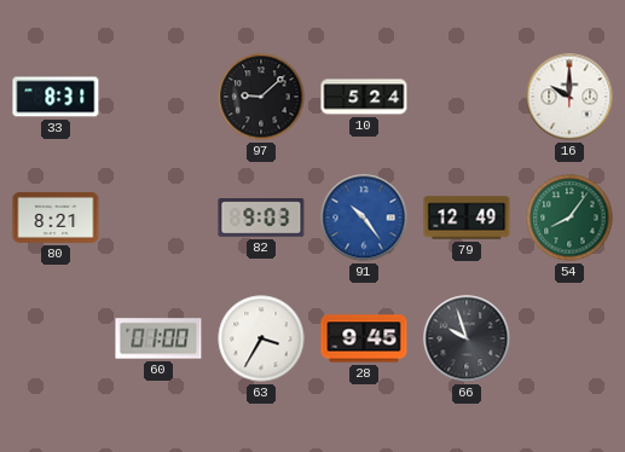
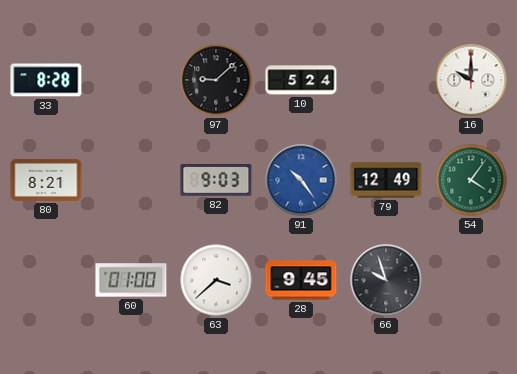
33: 8:31 -> 8:28 (46, 80)
54: 8:06 -> 4:06 (471, 180)
63: 3:35 -> 3:38 (216, 280)
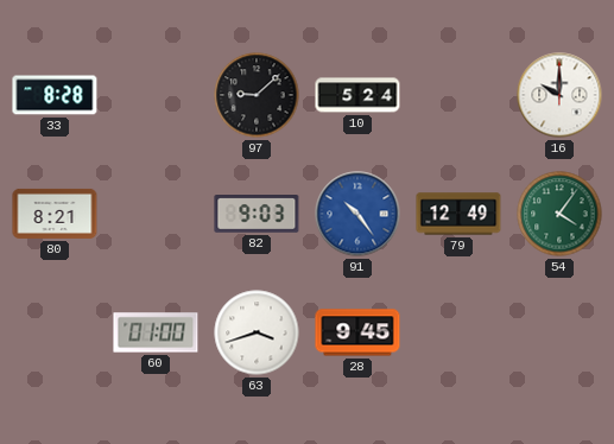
63: 3:38 -> 3:42 (257, 332)
66: 9:57 -> none (386, 280)
